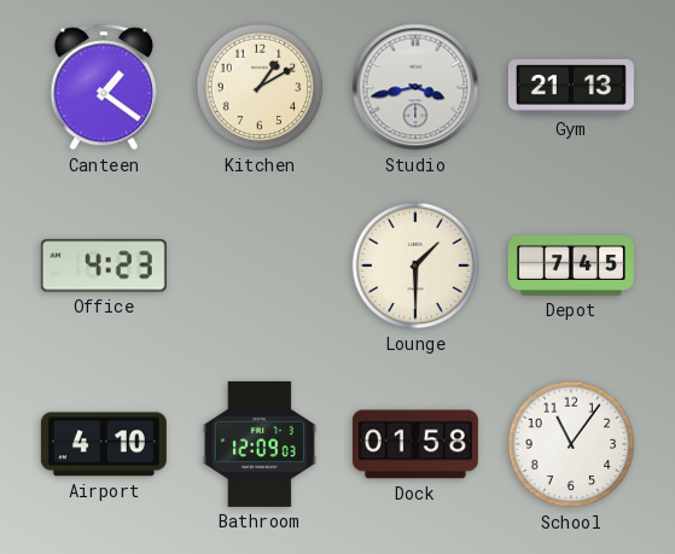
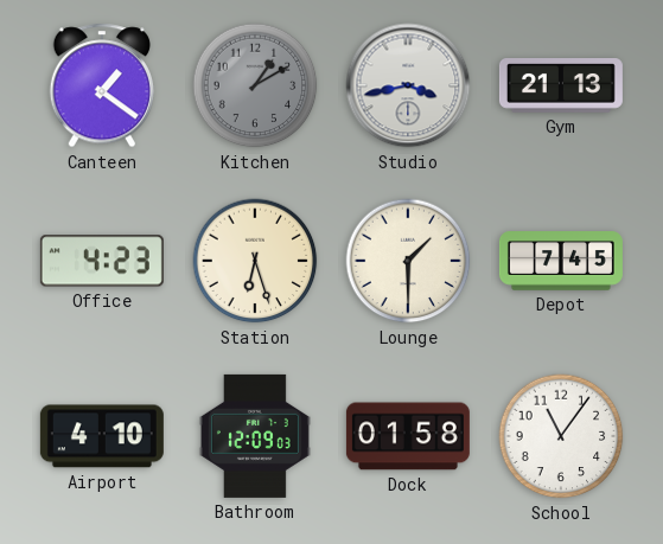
Kitchen dial: cream -> grey (255, 85)
Station: none -> 6:27 (255, 261)
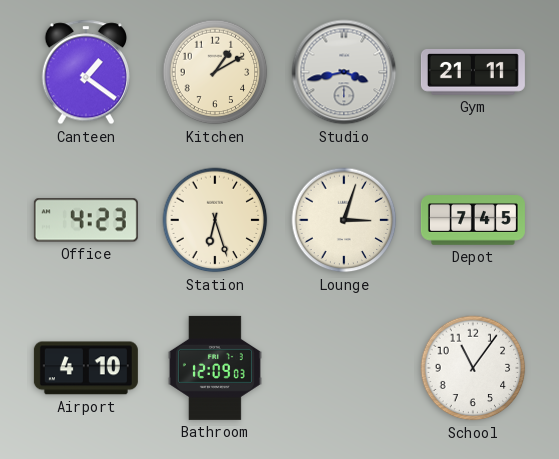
Kitchen dial: grey -> cream (215, 72)
Gym: 21:13 -> 21:11 (473, 73)
Lounge: 1:30 -> 3:03 (344, 220)
Dock: 01:58 -> none (408, 436)
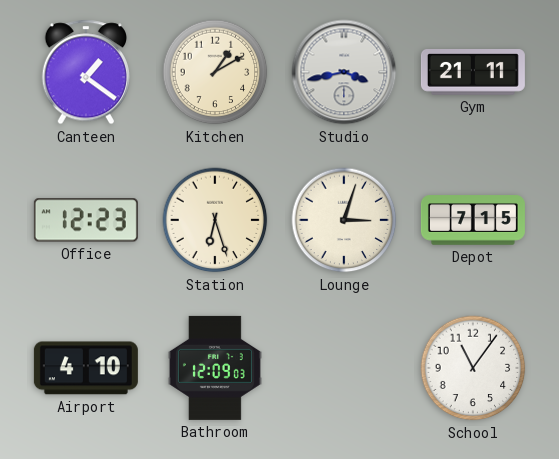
Office: 4:23 -> 12:23 (86, 220)
Depot: 7:45 -> 7:15 (473, 220)
